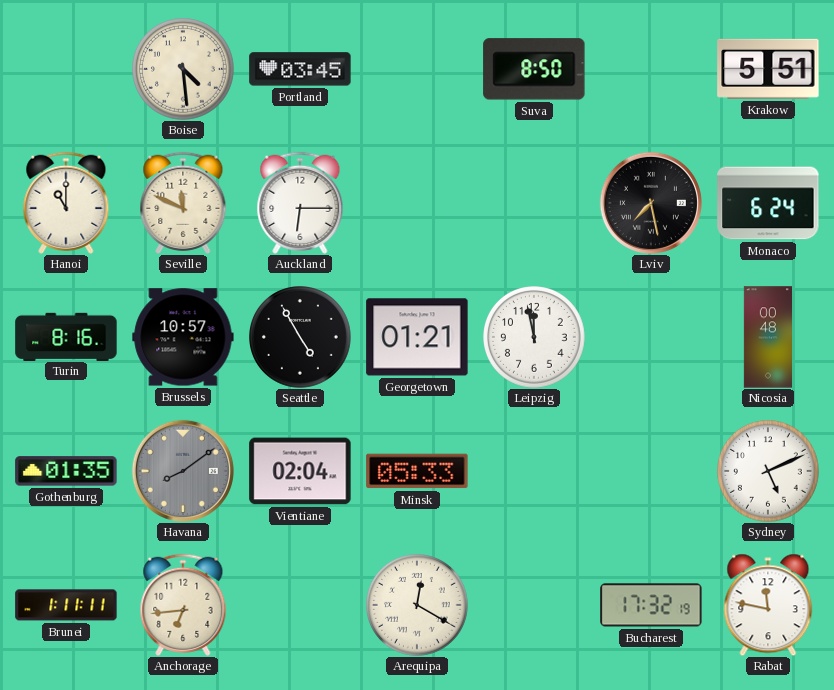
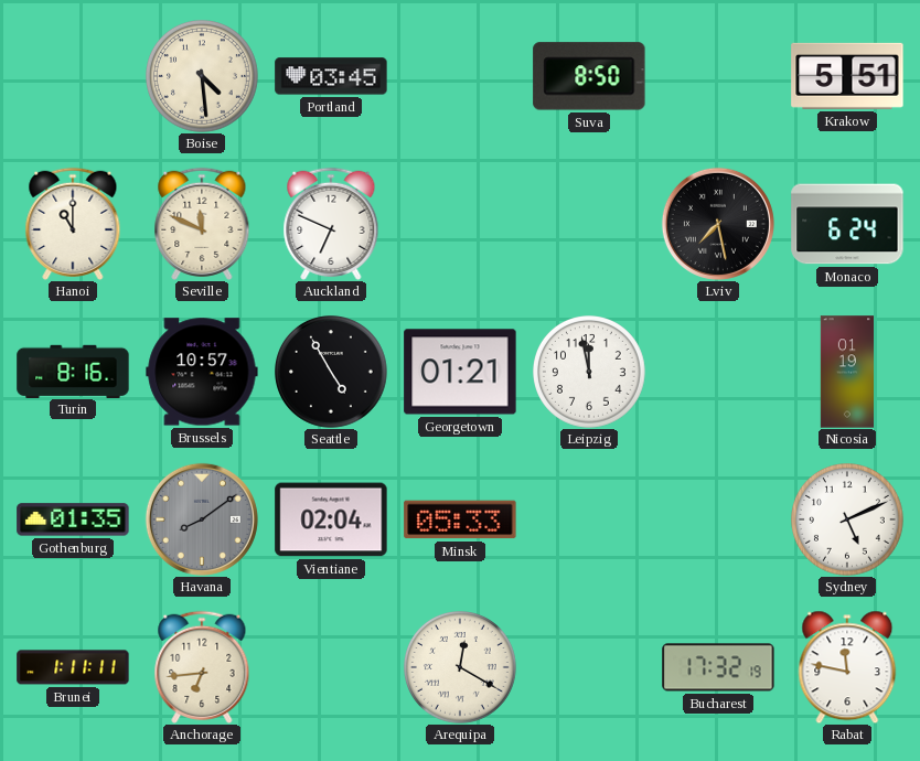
Auckland: 6:15 -> 6:49 (331, 224)
Nicosia: 00:48 -> 01:19 (846, 372)
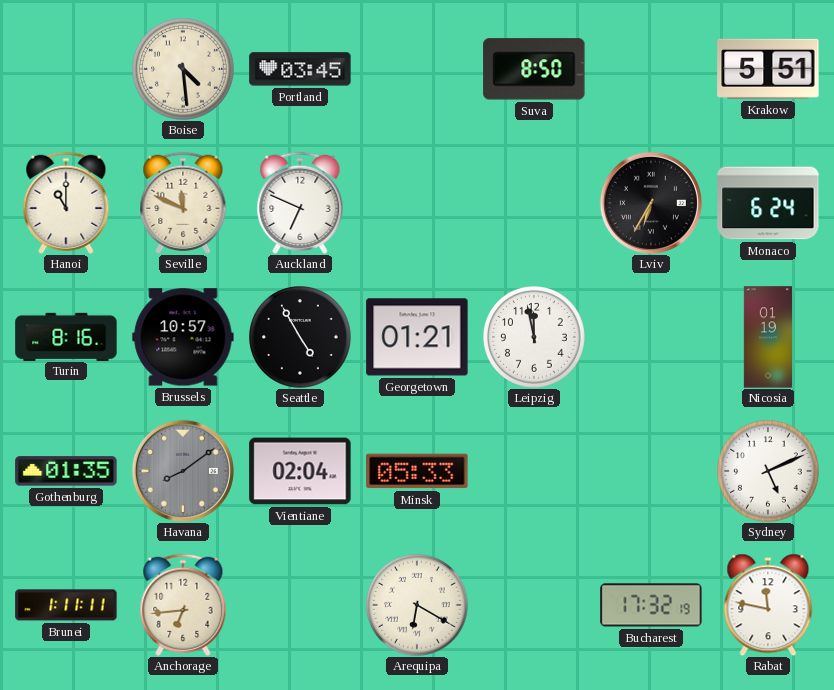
Lviv: 7:28 -> 6:35 (651, 203)
Arequipa: 12:20 -> 6:20 (418, 606)
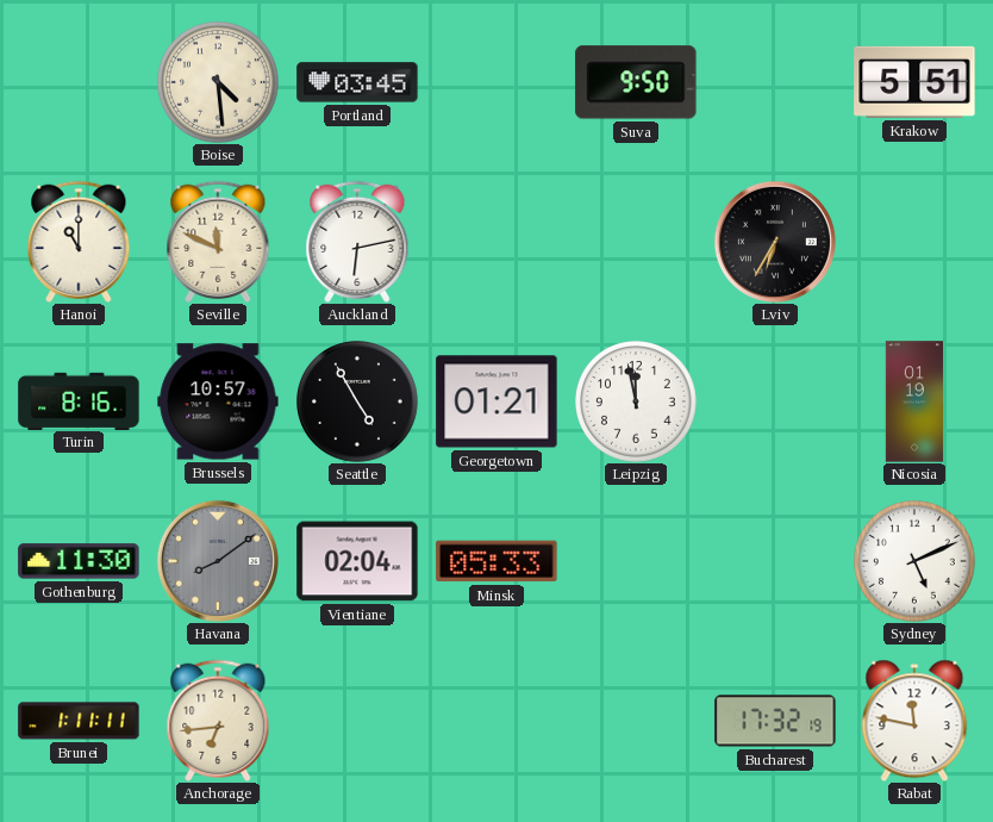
Suva: 8:50 -> 9:50 (636, 82)
Auckland: 6:49 -> 6:13 (357, 242)
Monaco: 6:24 -> none (768, 203)
Gothenburg: 01:35 -> 11:30 (79, 561)
Arequipa: 6:20 -> none (418, 606)
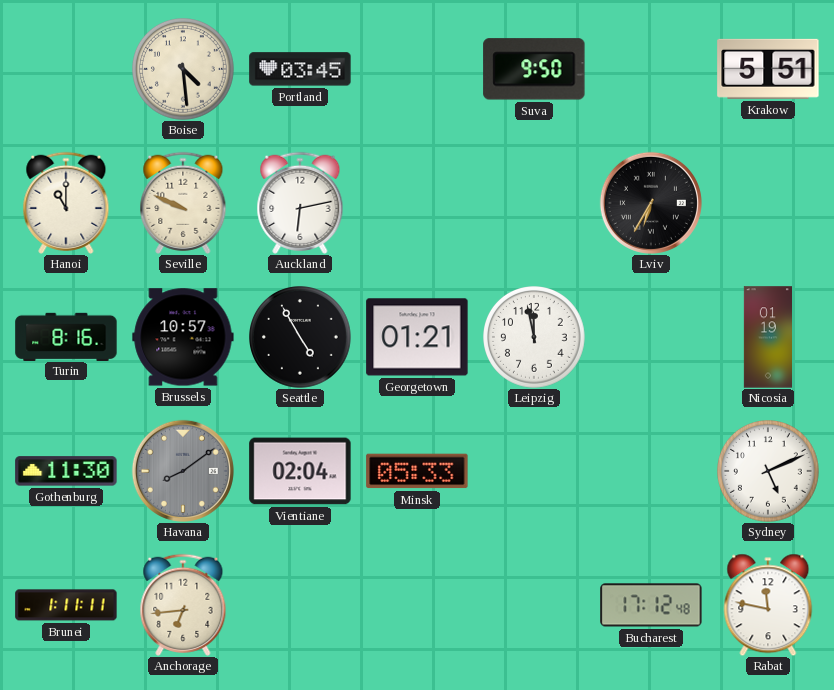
Seville: 11:49 -> 9:49 (183, 203)
Bucharest: 17:32 -> 17:12 (651, 605)
